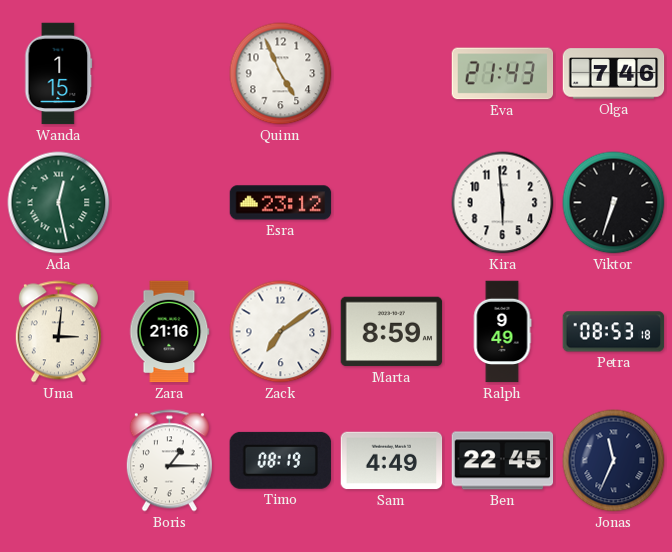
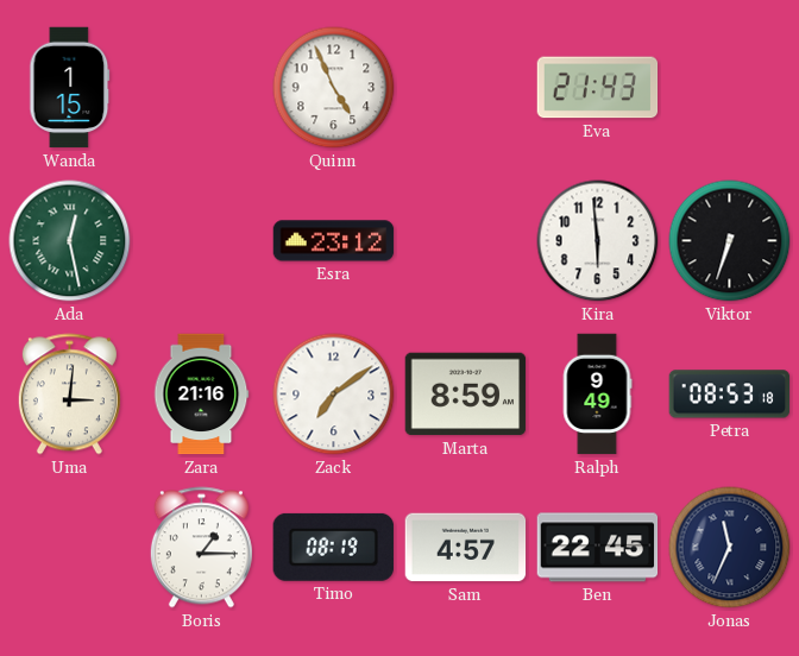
Olga: 7:46 -> none (614, 74)
Sam: 4:49 -> 4:57 (466, 548)
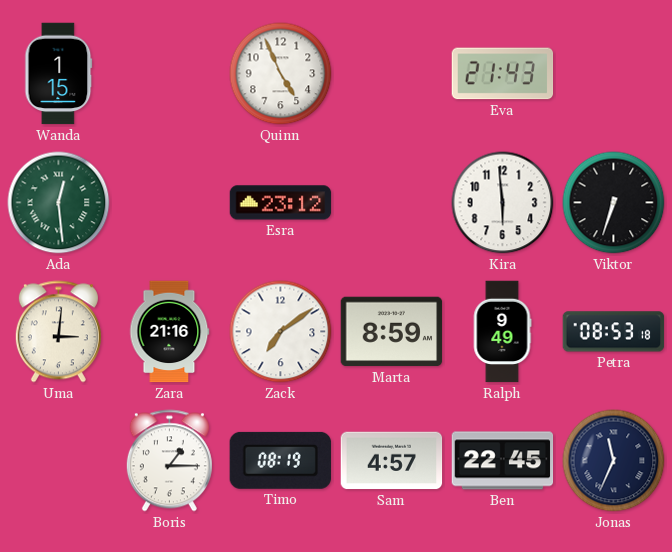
Ada: 12:28 -> 12:29 (59, 203)
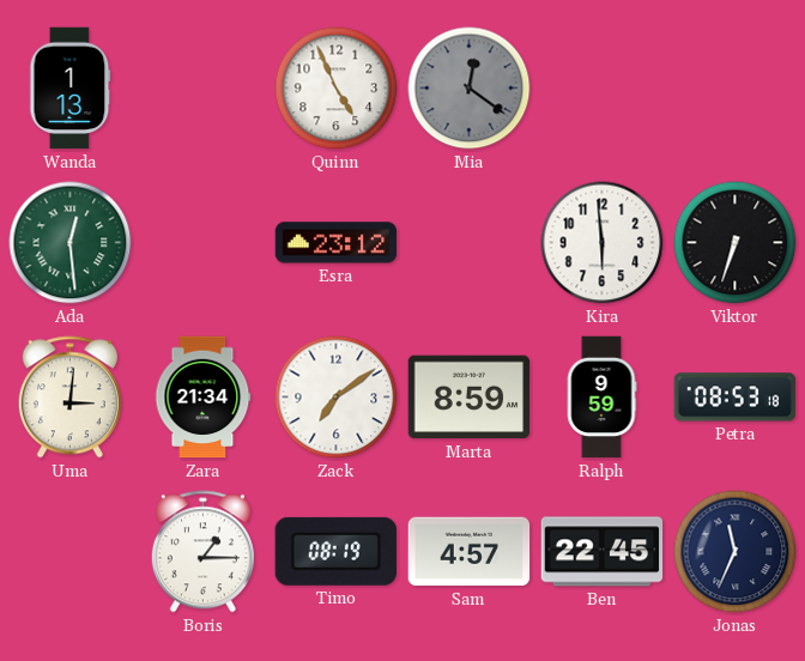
Wanda: 1:15 -> 1:13 (71, 89)
Mia: none -> 12:21 (470, 89)
Eva: 21:43 -> none (503, 74)
Zara: 21:16 -> 21:34 (202, 398)
Ralph: 9:49 -> 9:59 (601, 398)
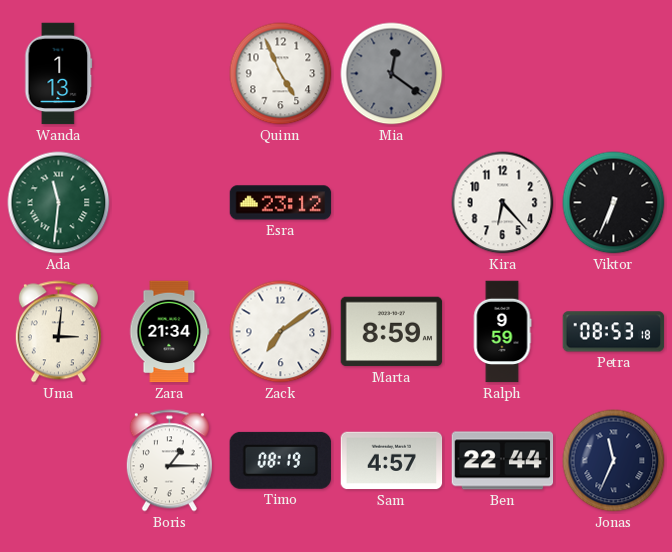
Ada: 12:29 -> 11:31 (59, 203)
Kira: 5:59 -> 6:23 (503, 203)
Viktor: 6:33 -> 6:34 (614, 203)
Ben: 22:45 -> 22:44 (503, 461)
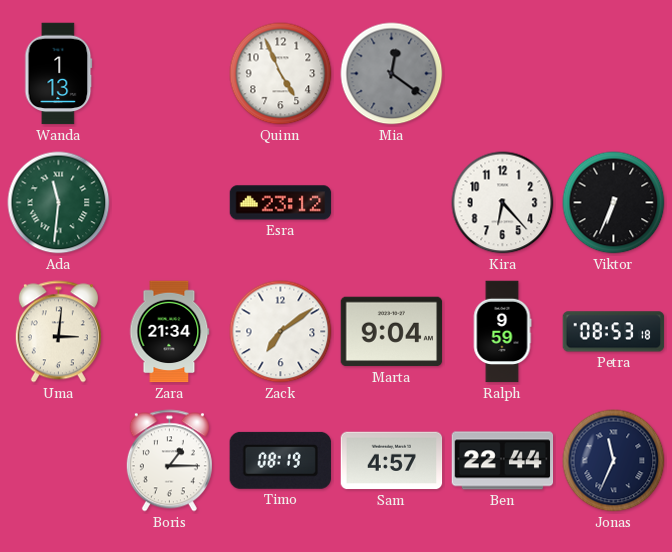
Marta: 8:59 -> 9:04 (392, 332)
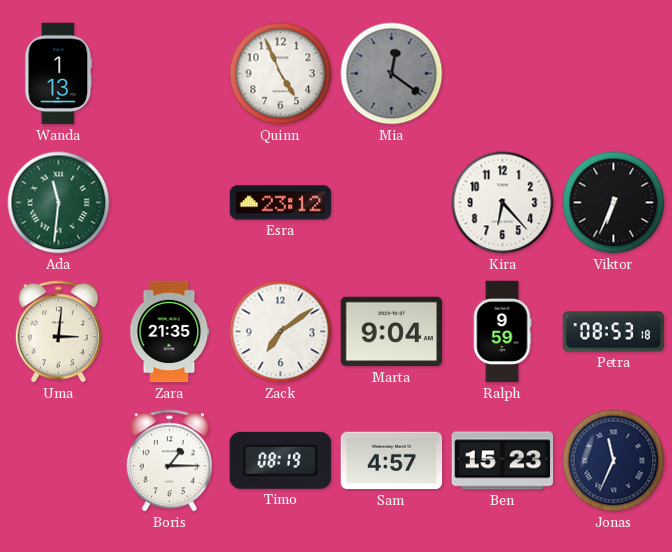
Zara: 21:34 -> 21:35 (169, 332)
Ben: 22:44 -> 15:23 (503, 461)
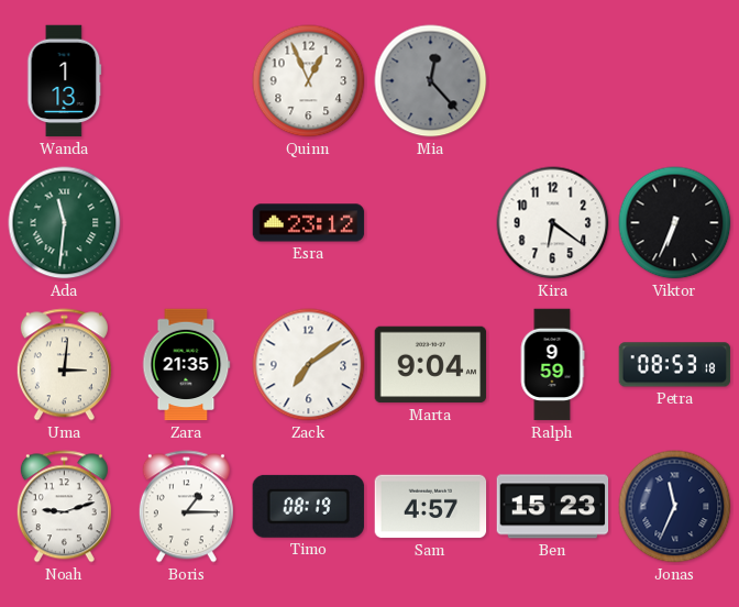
Quinn: 4:56 -> 12:56 (309, 81)
Mia: 12:21 -> 12:23 (431, 81)
Kira: 6:23 -> 6:21 (553, 223)
Noah: none -> 9:12 (64, 507)
